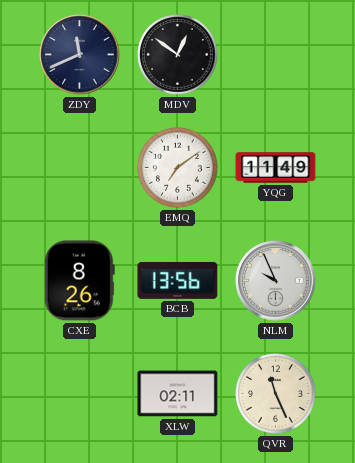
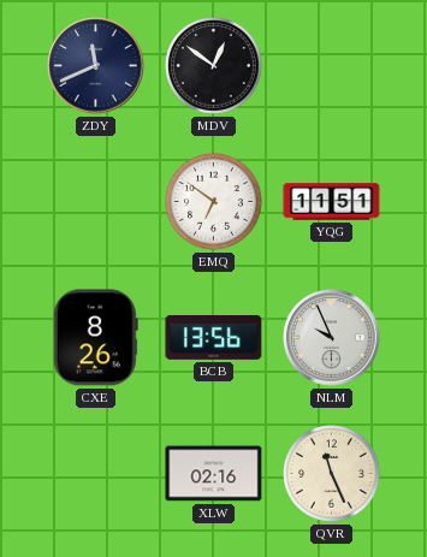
EMQ: 7:09 -> 6:51 (214, 202)
YQG: 11:49 -> 11:51 (332, 202)
XLW: 02:11 -> 02:16 (214, 474)
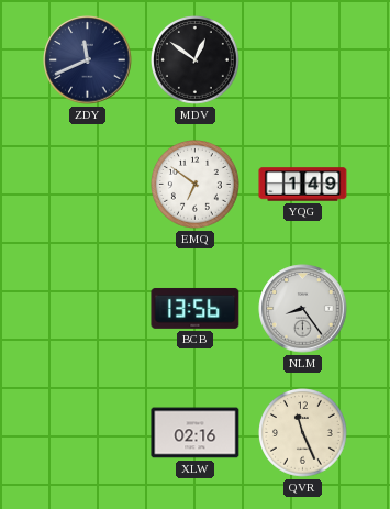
YQG: 11:51 -> 1:49 (303, 185)
CXE: 8:26 -> none (95, 338)
NLM: 9:56 -> 8:24 (303, 309)
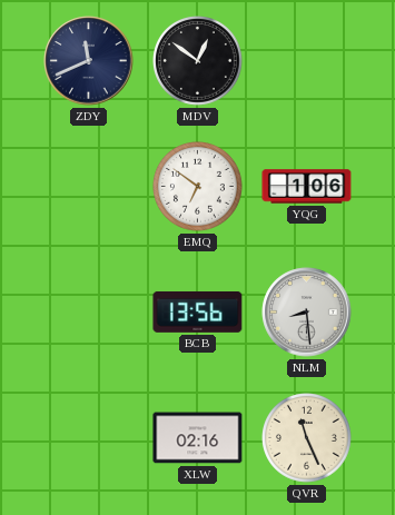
YQG: 1:49 -> 1:06 (307, 187)
NLM: 8:24 -> 8:29 (307, 313)
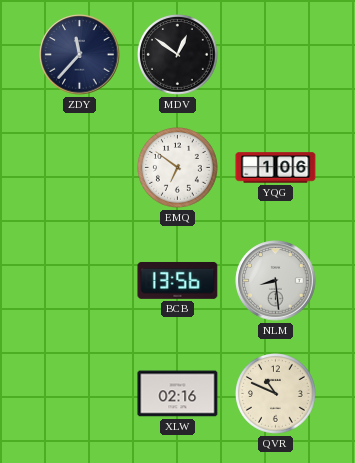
ZDY: 11:41 -> 11:37 (80, 55)
QVR: 11:26 -> 10:49 (276, 394)
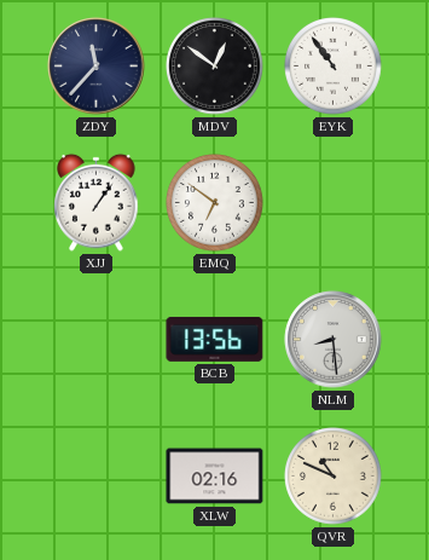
EYK: none -> 10:54 (334, 67)
XJJ: none -> 1:06 (97, 202)
YQG: 1:06 -> none (276, 168)
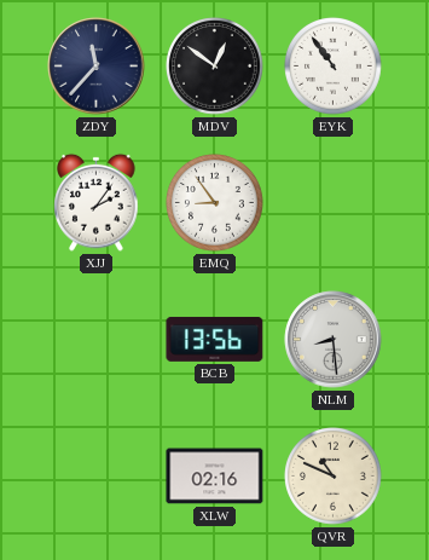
XJJ: 1:06 -> 2:06 (97, 202)
EMQ: 6:51 -> 8:54 (215, 203)
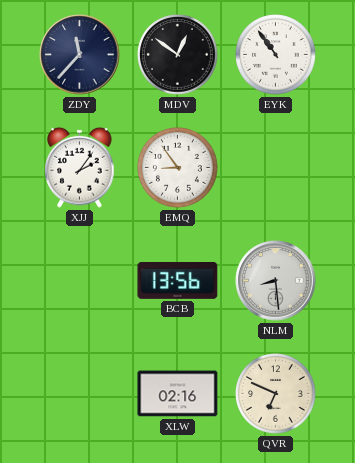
QVR: 10:49 -> 6:49 (276, 394)
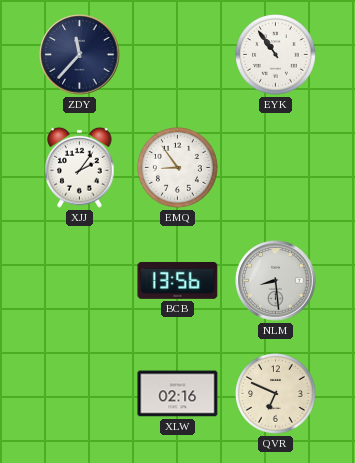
MDV: 12:51 -> none (178, 55)
